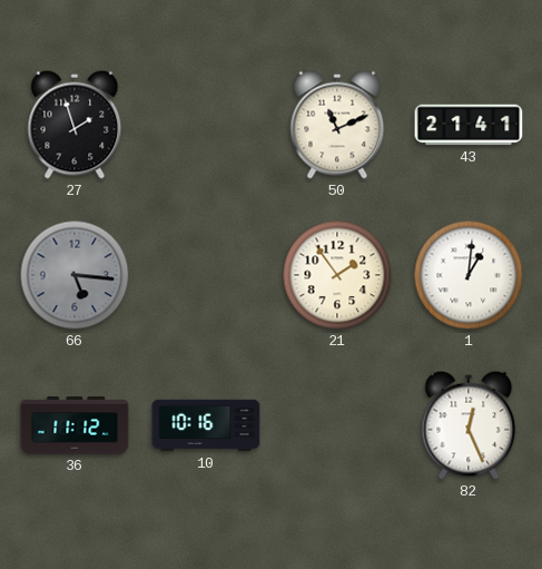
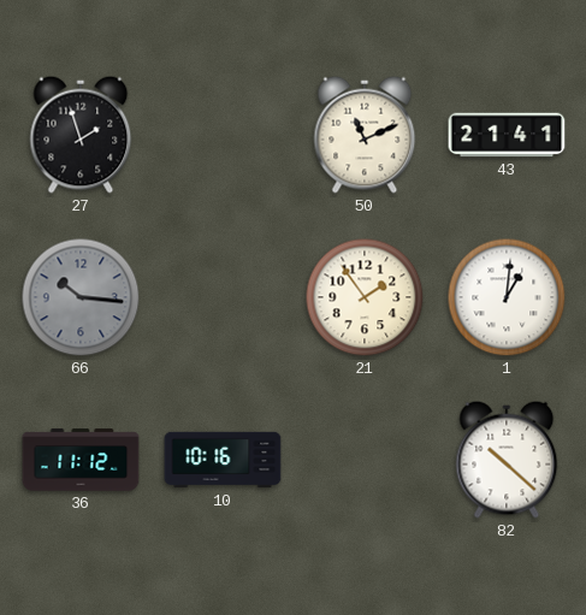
66: 5:16 -> 10:16 (81, 297)
82: 12:26 -> 10:22 (507, 460)
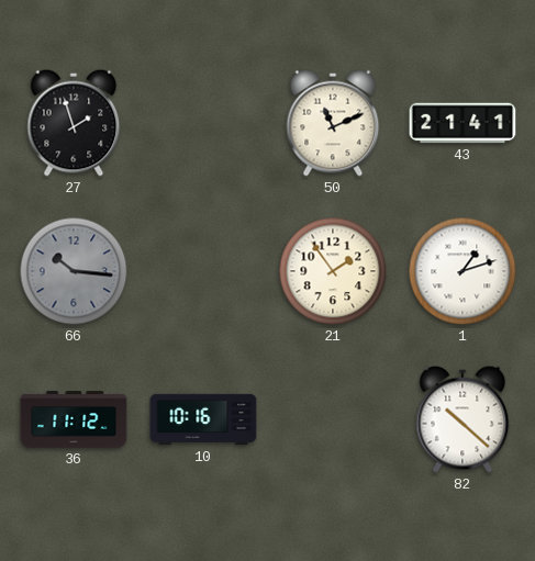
1: 1:01 -> 1:12 (462, 271)
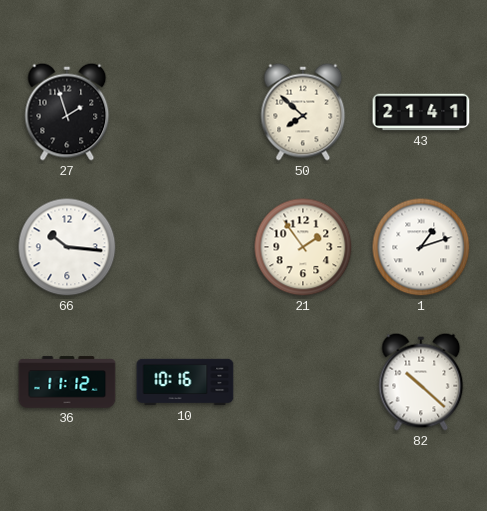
50: 11:11 -> 7:52 (303, 112)
66 dial: grey -> white (67, 247)
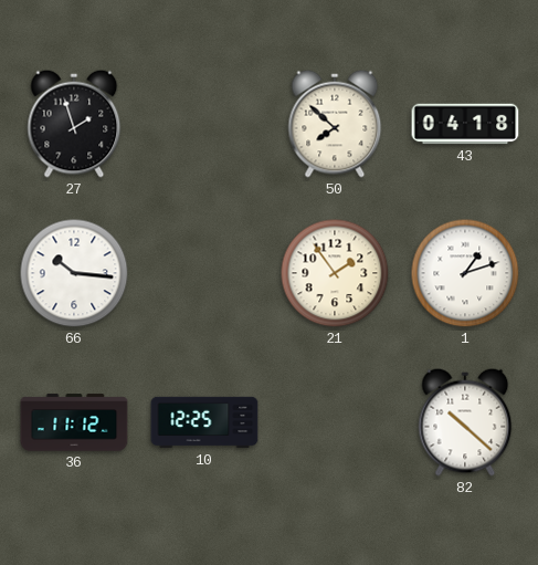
43: 21:41 -> 04:18 (465, 124)
10: 10:16 -> 12:25 (204, 422)
